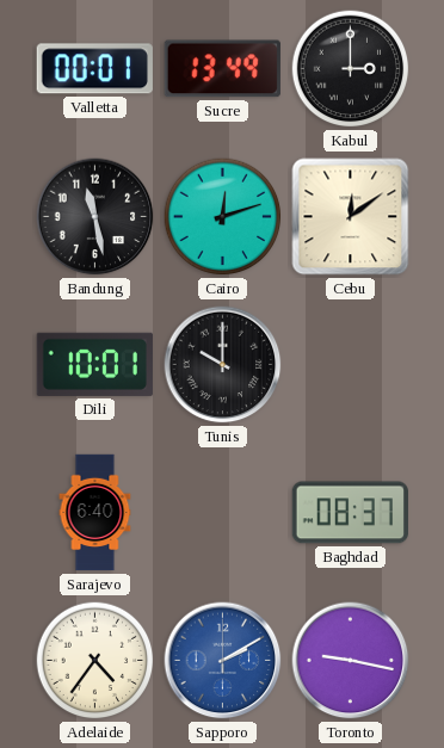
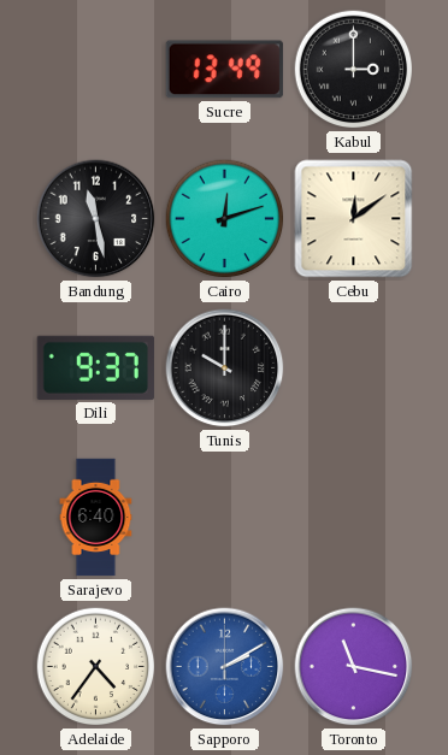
Valletta: 00:01 -> none (94, 69)
Dili: 10:01 -> 9:37 (95, 367)
Baghdad: 08:37 -> none (350, 513)
Toronto: 9:17 -> 11:17 (354, 667)
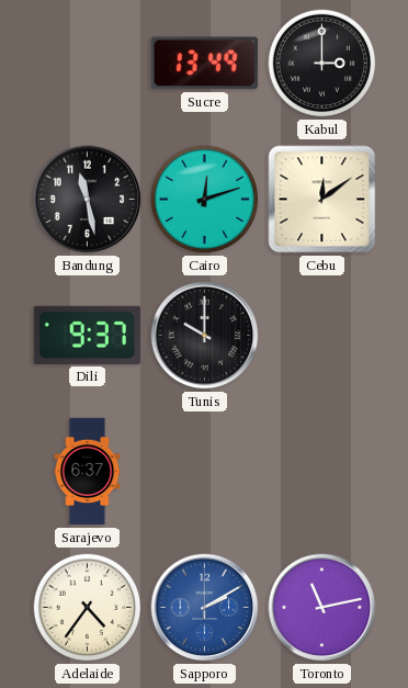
Sarajevo: 6:40 -> 6:37 (88, 472)
Toronto: 11:17 -> 11:13 (322, 608)
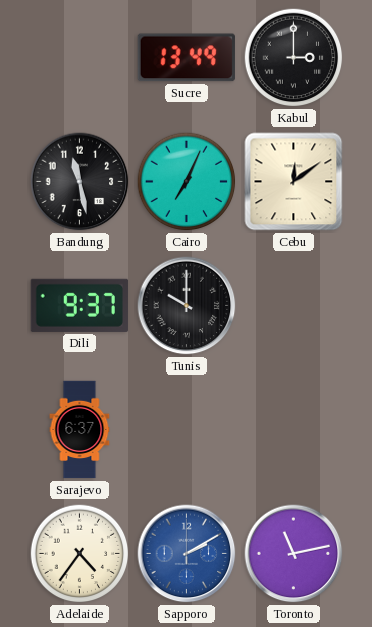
Cairo: 12:12 -> 7:04 (187, 182)
